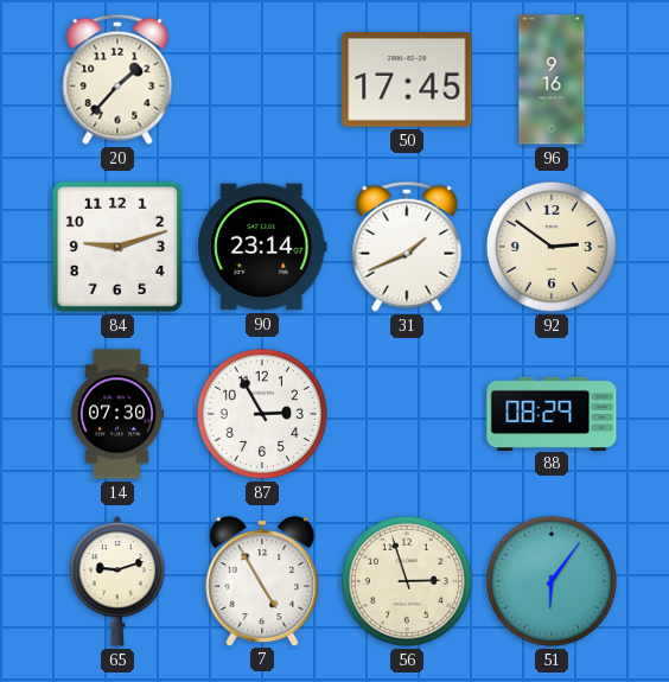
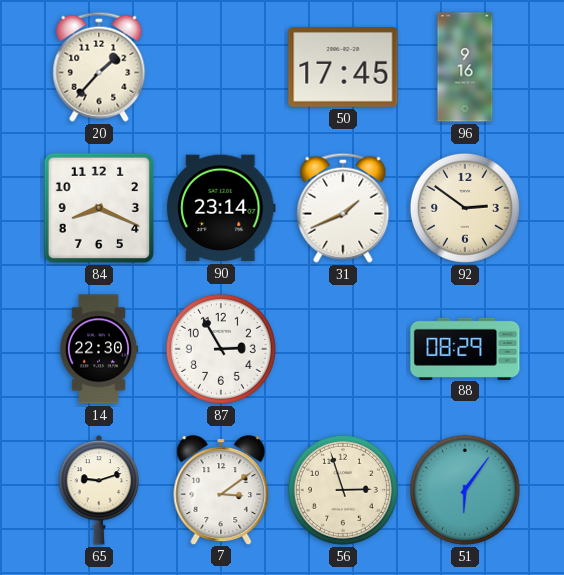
84: 9:12 -> 8:19 (99, 208)
14: 07:30 -> 22:30 (99, 349)
7: 4:55 -> 3:09 (221, 490)
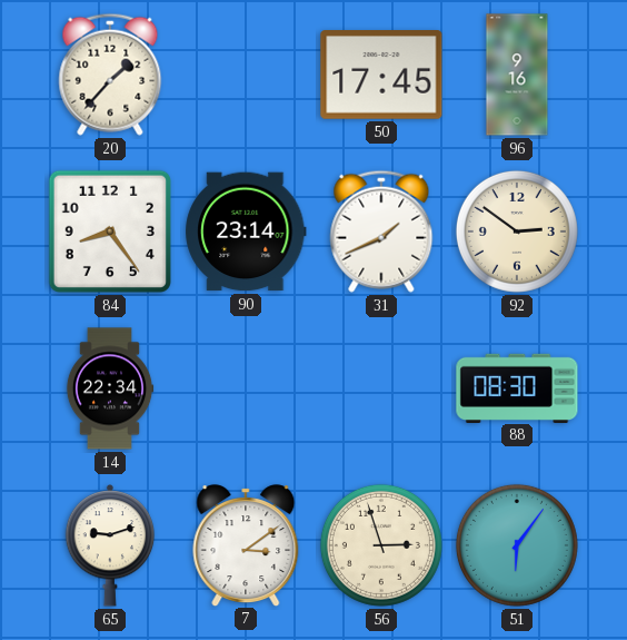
84: 8:19 -> 8:24 (110, 232)
14: 22:30 -> 22:34 (110, 388)
87: 2:55 -> none (221, 349)
88: 08:29 -> 08:30 (517, 387)
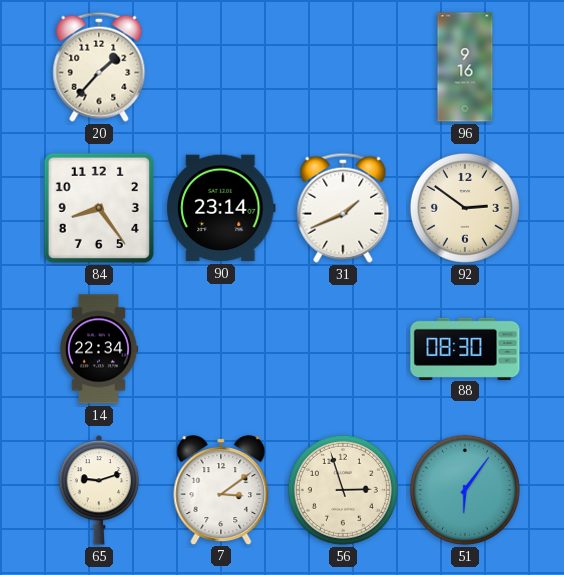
50: 17:45 -> none (381, 76)
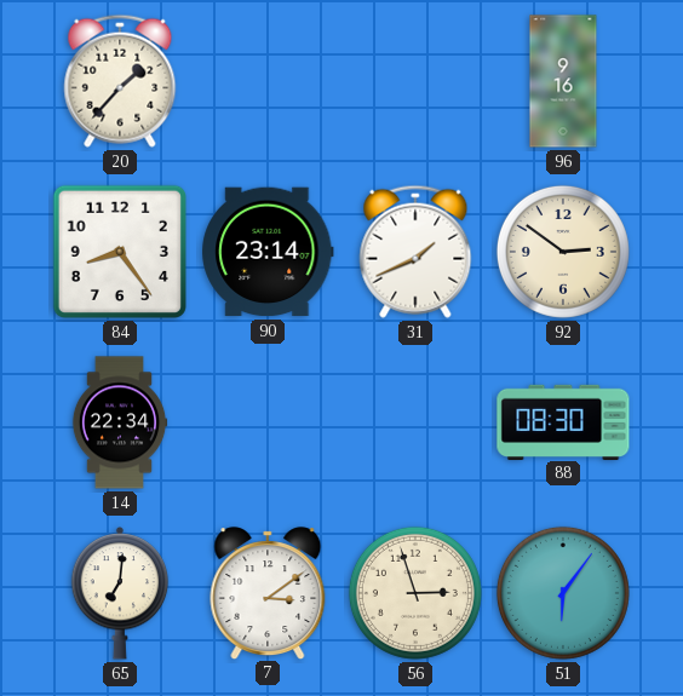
65: 9:12 -> 7:01 (120, 593)
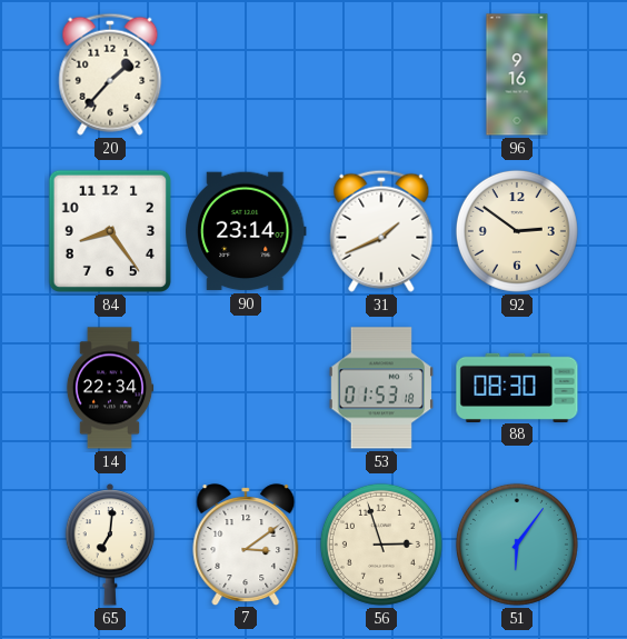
53: none -> 01:53 (380, 388)
